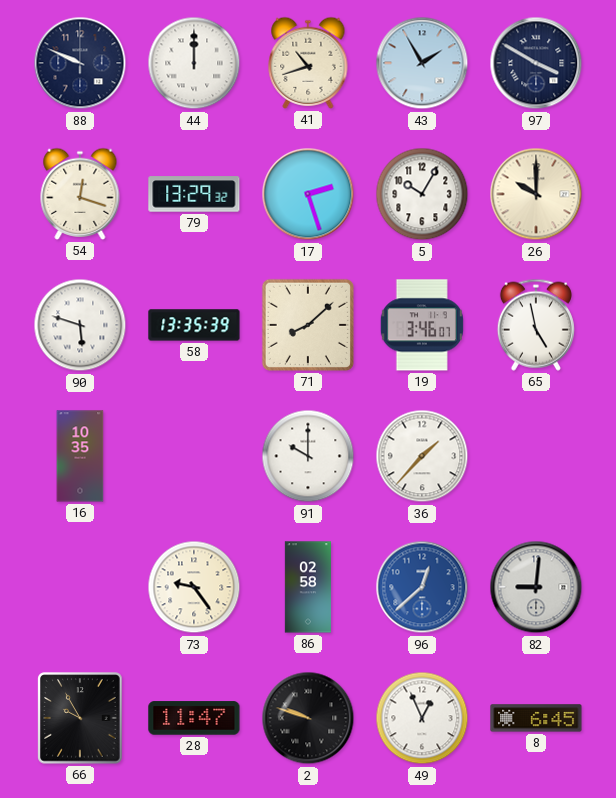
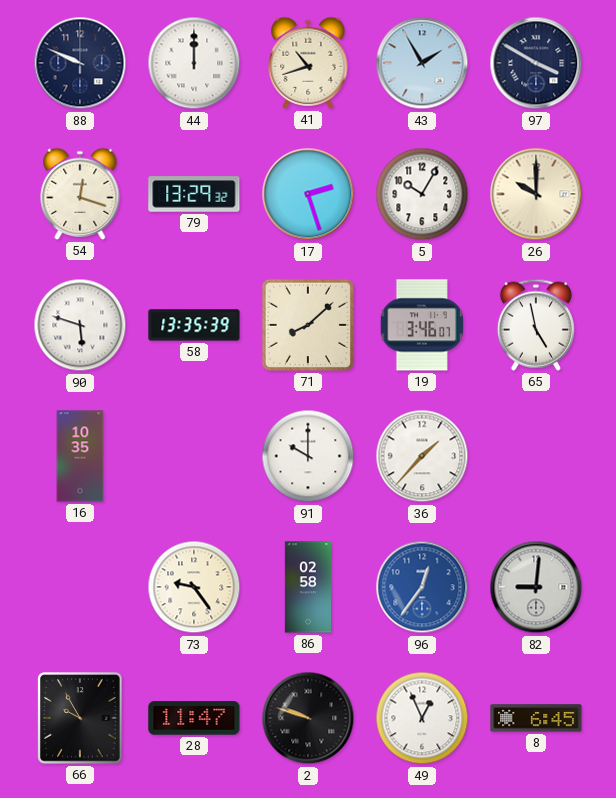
96: 12:38 -> 12:36 (422, 587)
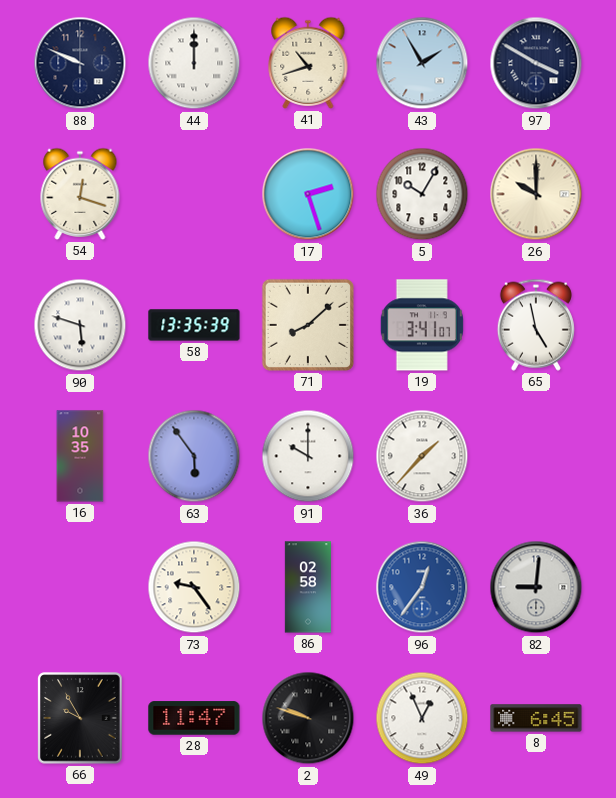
79: 13:29 -> none (194, 194)
19: 3:46 -> 3:41 (422, 325)
63: none -> 5:54 (194, 456)
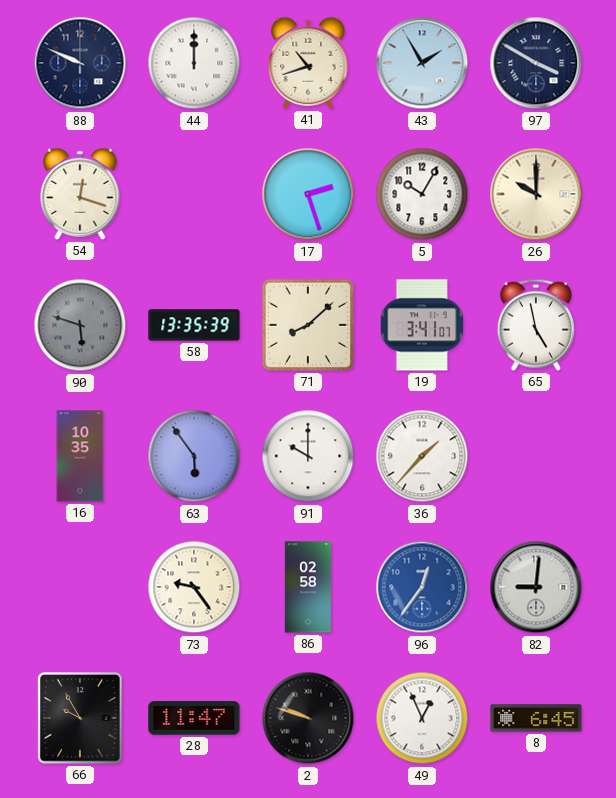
90 dial: white -> grey (80, 325)
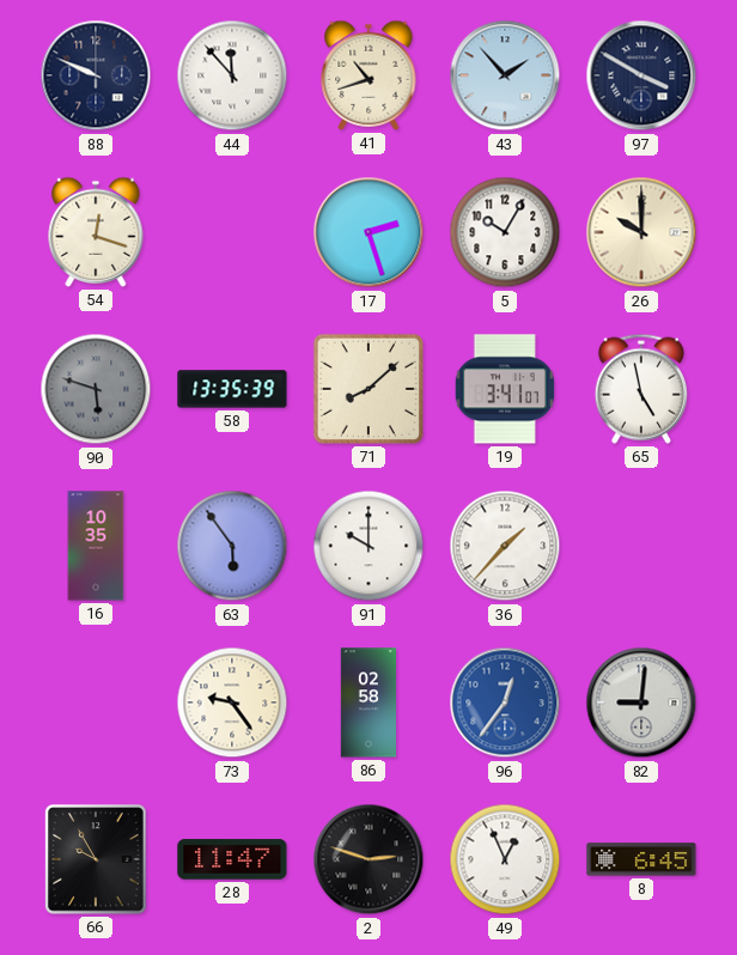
44: 12:00 -> 11:53 (232, 75)
43: 1:55 -> 1:53 (505, 75)
2: 9:48 -> 2:48 (368, 859)
